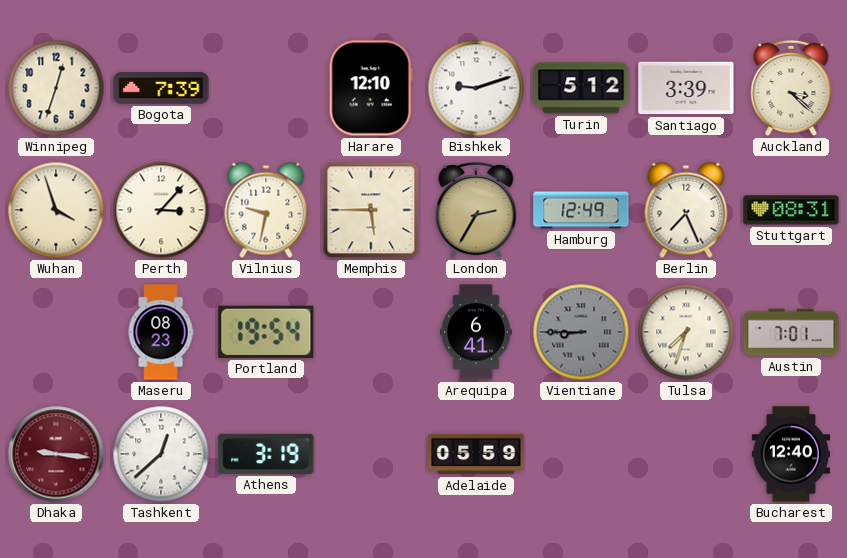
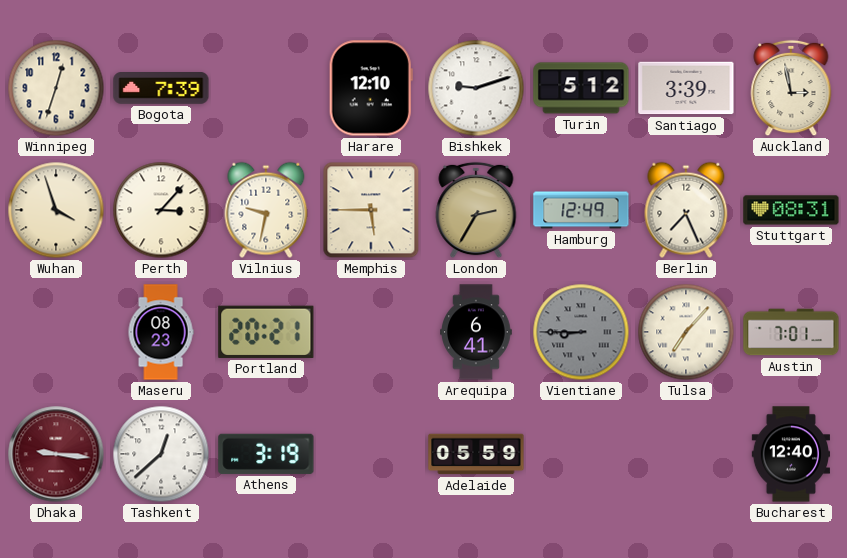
Auckland: 3:22 -> 2:58 (791, 88)
Portland: 19:54 -> 20:21 (266, 332)
Tulsa: 7:33 -> 7:07 (686, 332)
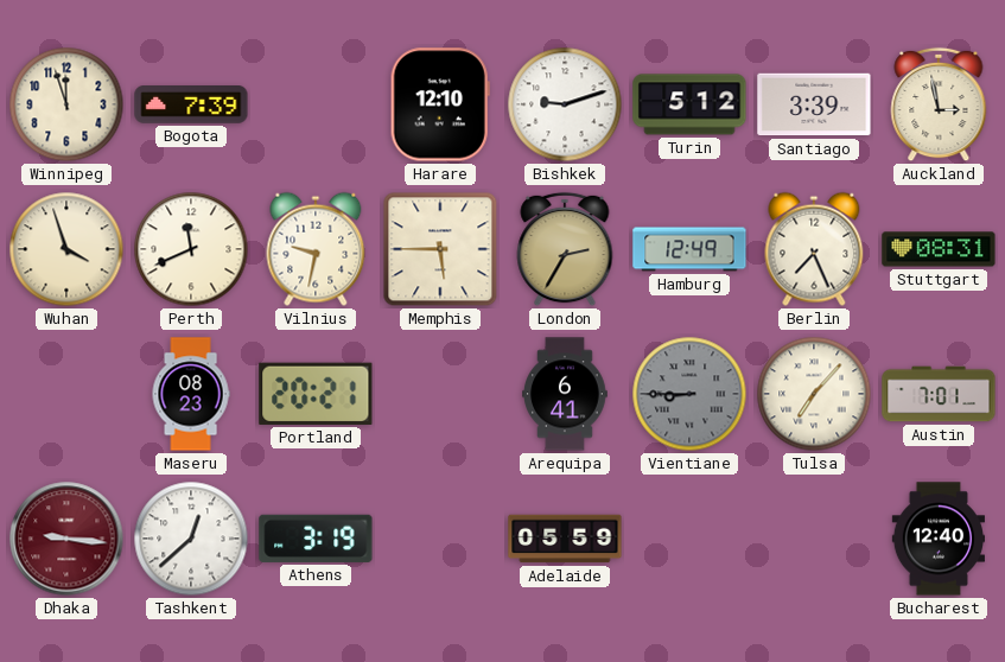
Winnipeg: 12:33 -> 11:57 (66, 104)
Perth: 3:07 -> 11:41 (191, 249)
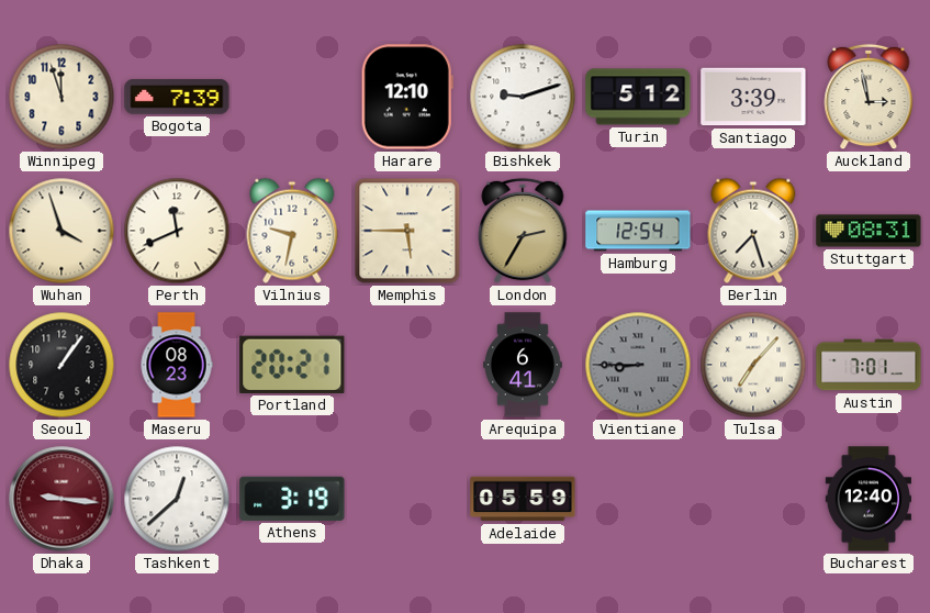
Hamburg: 12:49 -> 12:54 (638, 231)
Berlin: 7:26 -> 7:27 (753, 231)
Seoul: none -> 1:06 (61, 365)
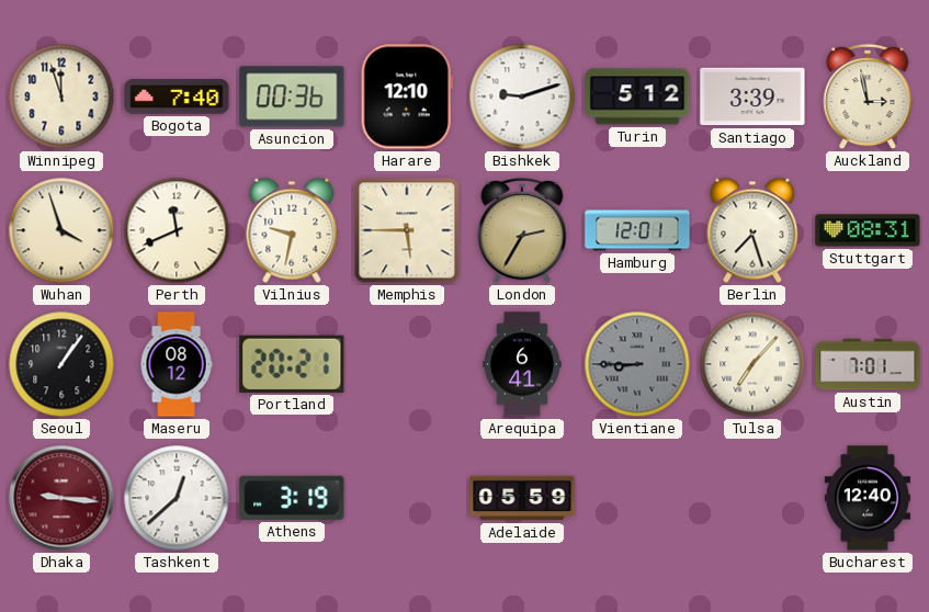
Bogota: 7:39 -> 7:40 (177, 98)
Asuncion: none -> 00:36 (292, 97)
Hamburg: 12:54 -> 12:01 (637, 230)
Maseru: 08:23 -> 08:12 (177, 364)
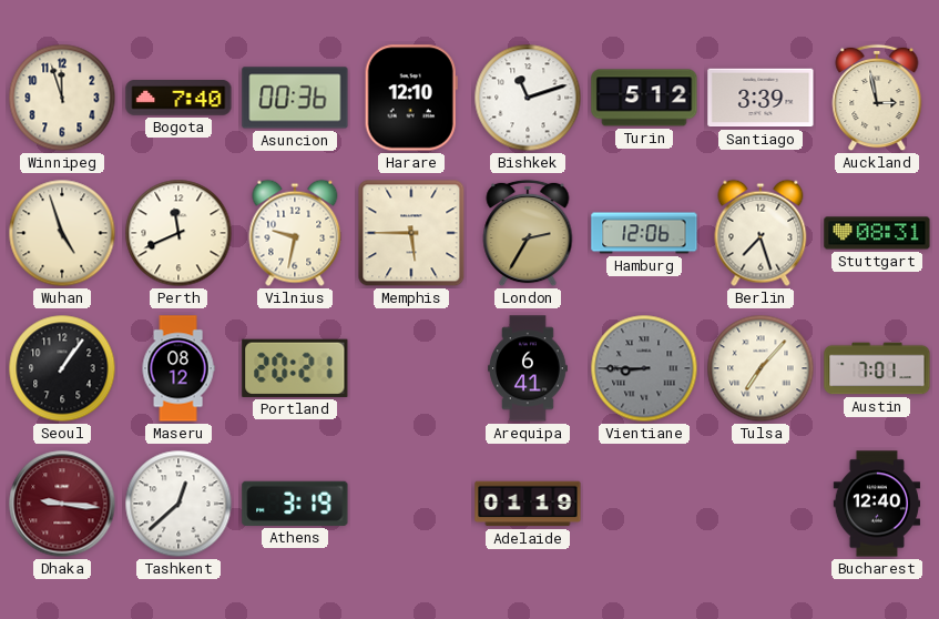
Bishkek: 9:12 -> 11:12 (528, 98)
Wuhan: 3:57 -> 4:57 (62, 233)
Hamburg: 12:01 -> 12:06 (644, 233)
Adelaide: 05:59 -> 01:19 (528, 504)
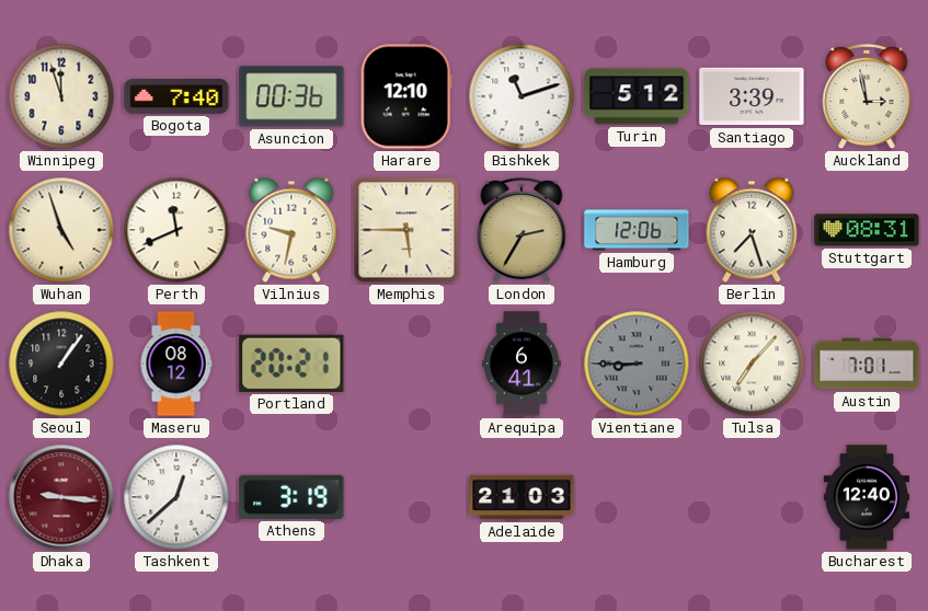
Adelaide: 01:19 -> 21:03 (522, 497)
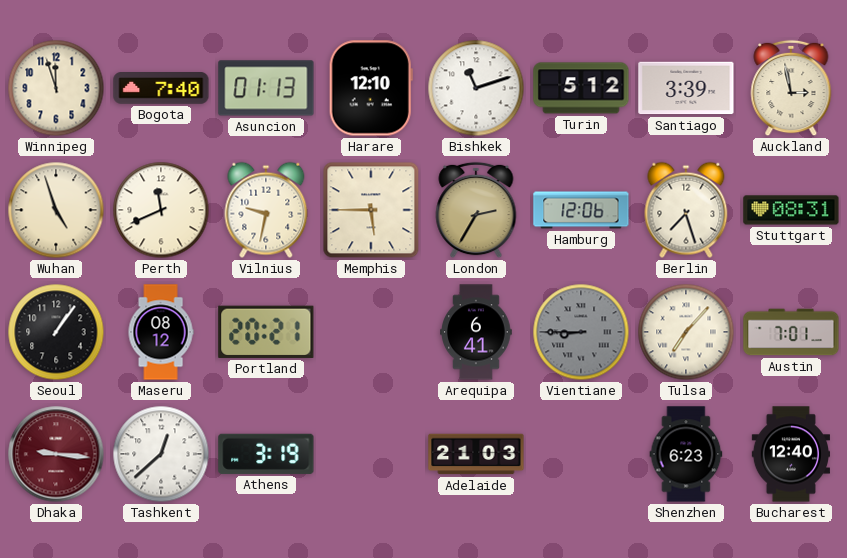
Asuncion: 00:36 -> 01:13 (266, 88)
Shenzhen: none -> 6:23 (686, 454)
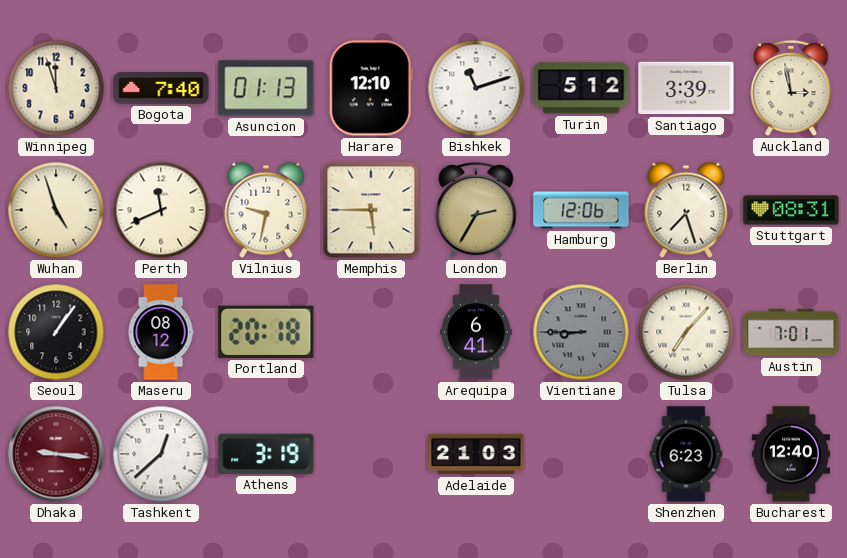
Portland: 20:21 -> 20:18 (266, 332)
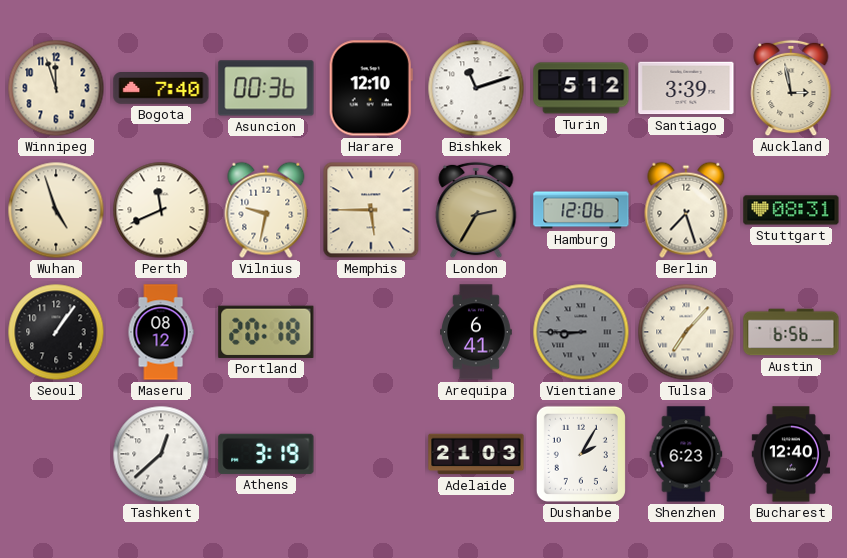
Asuncion: 01:13 -> 00:36 (266, 88)
Austin: 7:01 -> 6:56 (791, 332)
Dhaka: 9:16 -> none (56, 454)
Dushanbe: none -> 2:05 (581, 454)
